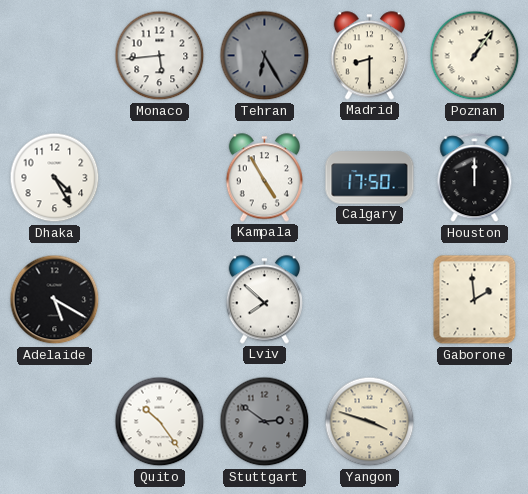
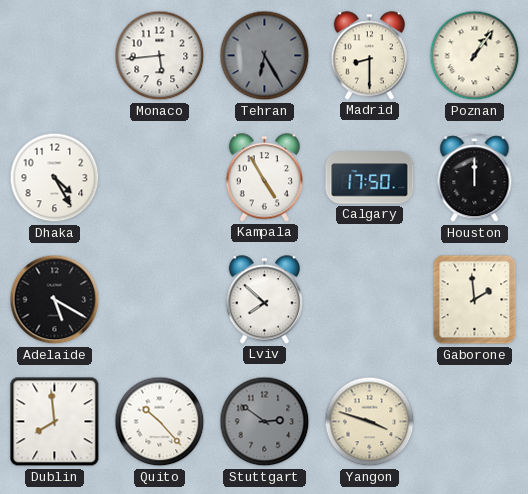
Dublin: none -> 7:59 (55, 422)
Quito: 10:24 -> 10:23 (160, 422)
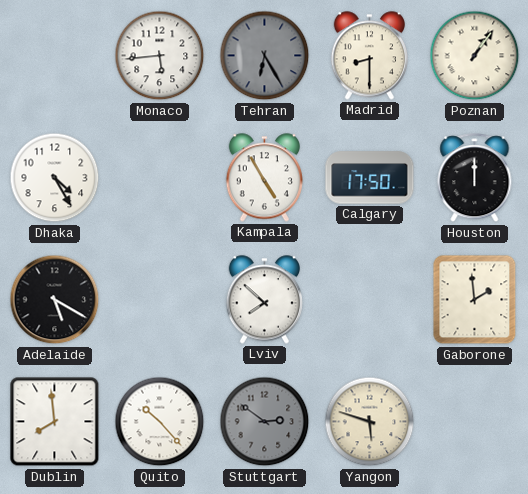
Yangon: 3:48 -> 5:48 (370, 422)
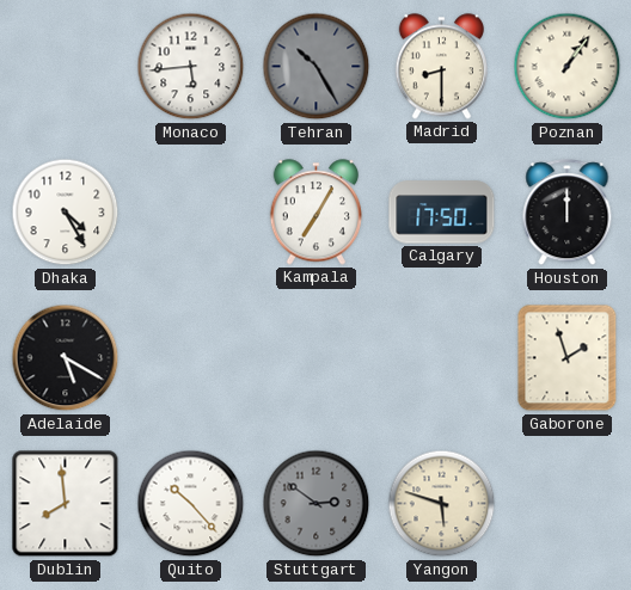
Tehran: 6:25 -> 10:25 (317, 67)
Kampala: 4:55 -> 7:05 (315, 213)
Lviv: 7:52 -> none (264, 300)
Gaborone: 1:59 -> 1:57 (568, 358)
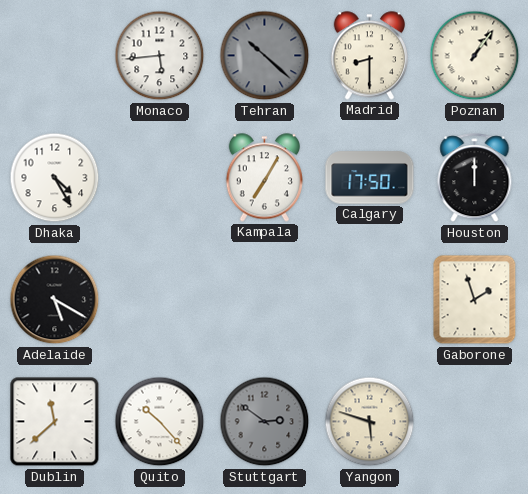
Tehran: 10:25 -> 10:22 (265, 56)
Dublin: 7:59 -> 11:38 (55, 422)
